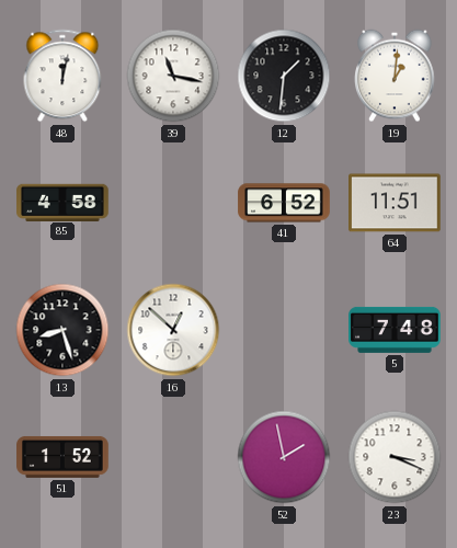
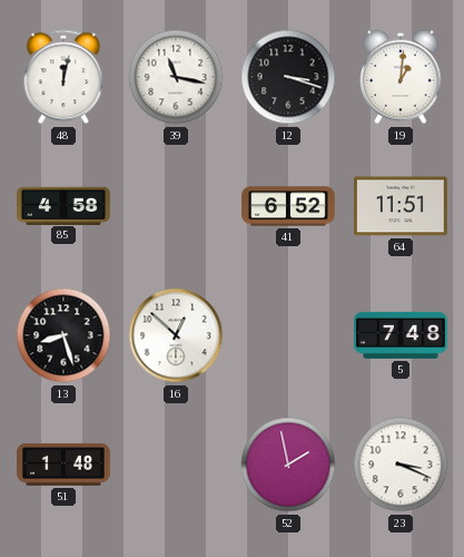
12: 1:31 -> 3:18 (288, 77)
51: 1:52 -> 1:48 (63, 465)
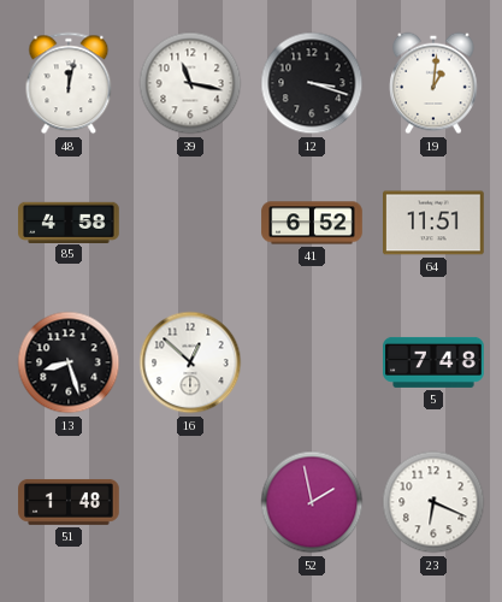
23: 3:19 -> 6:19 (433, 502)
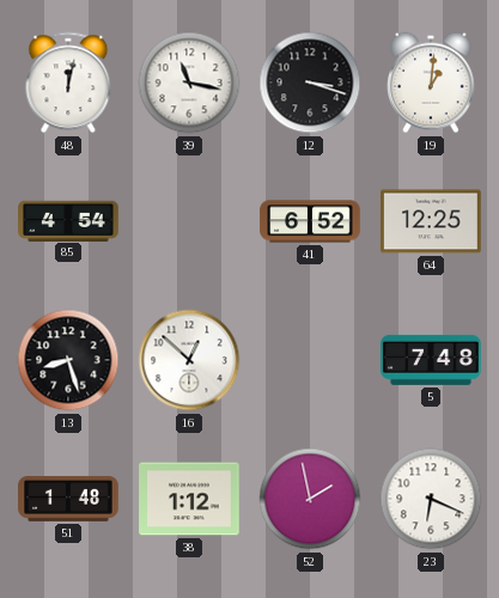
85: 4:58 -> 4:54 (68, 220)
64: 11:51 -> 12:25 (431, 221)
38: none -> 1:12 (189, 499)
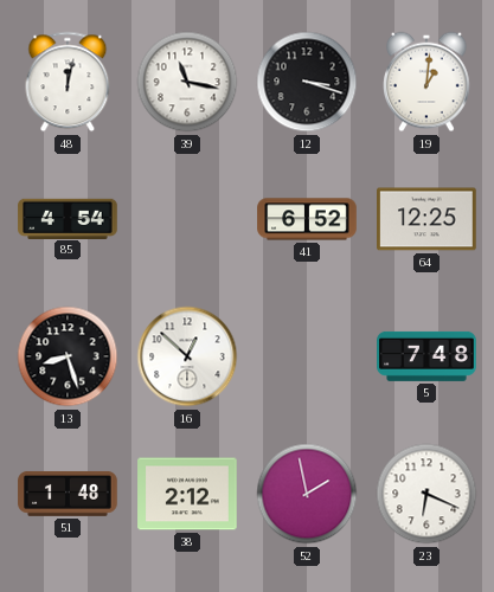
38: 1:12 -> 2:12 (187, 494)
